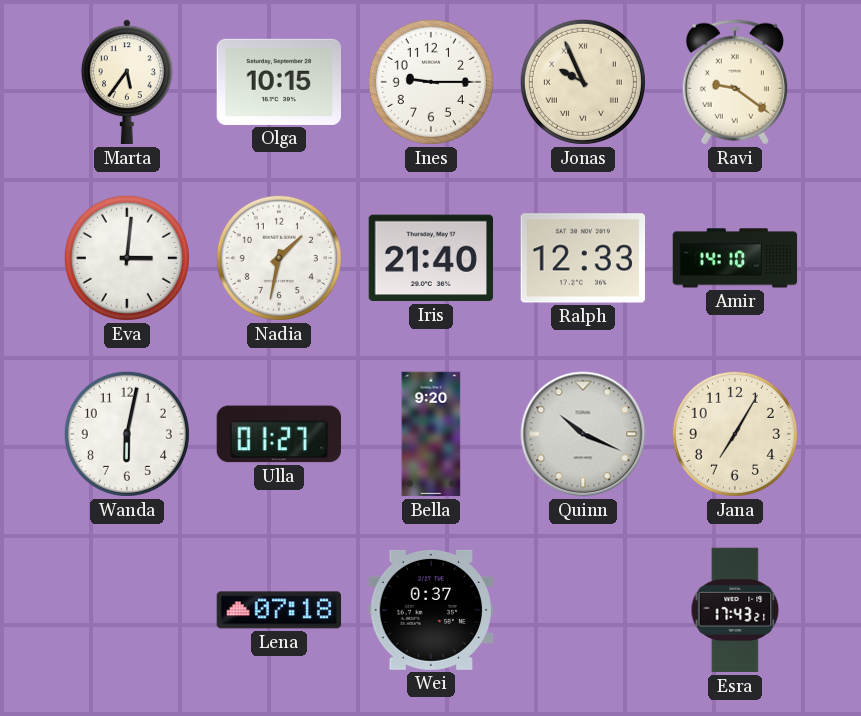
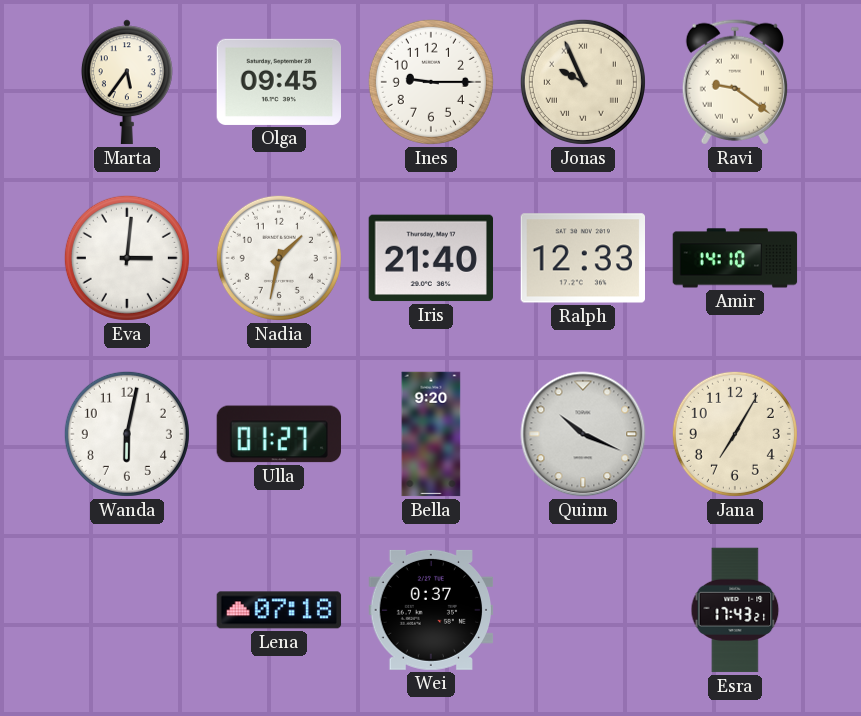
Olga: 10:15 -> 09:45 (279, 82)
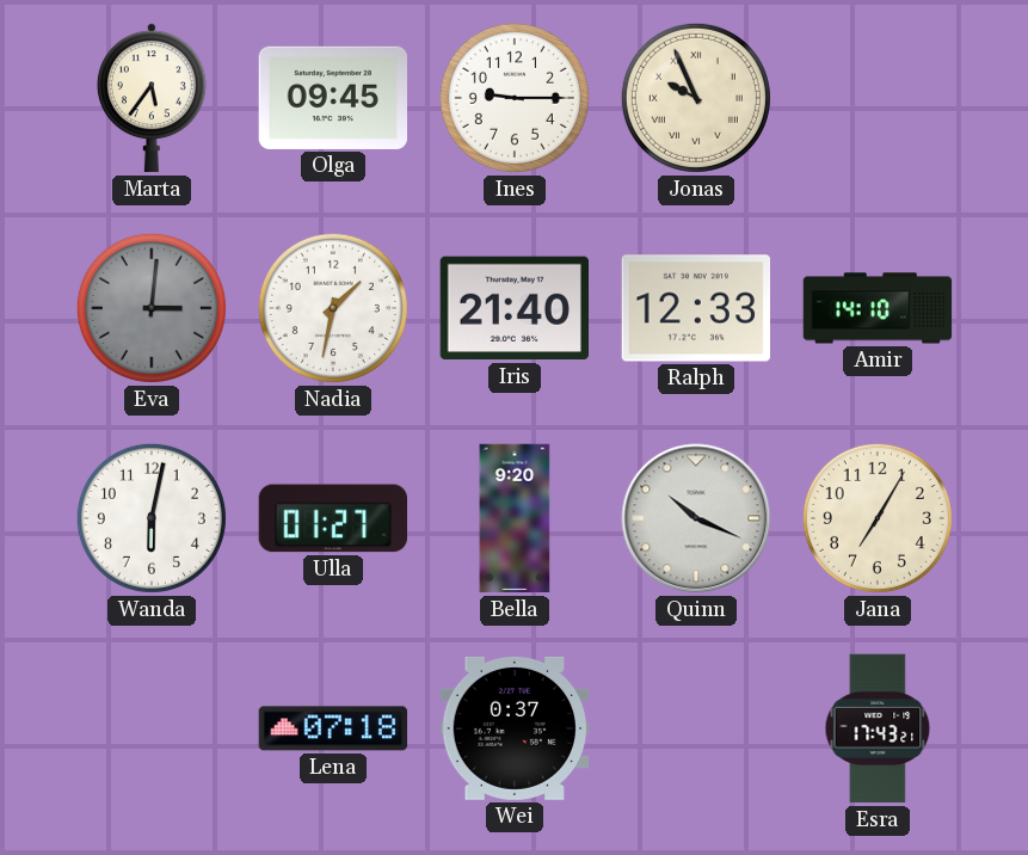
Ravi: 9:21 -> none (735, 82)
Eva dial: white -> grey (152, 308)
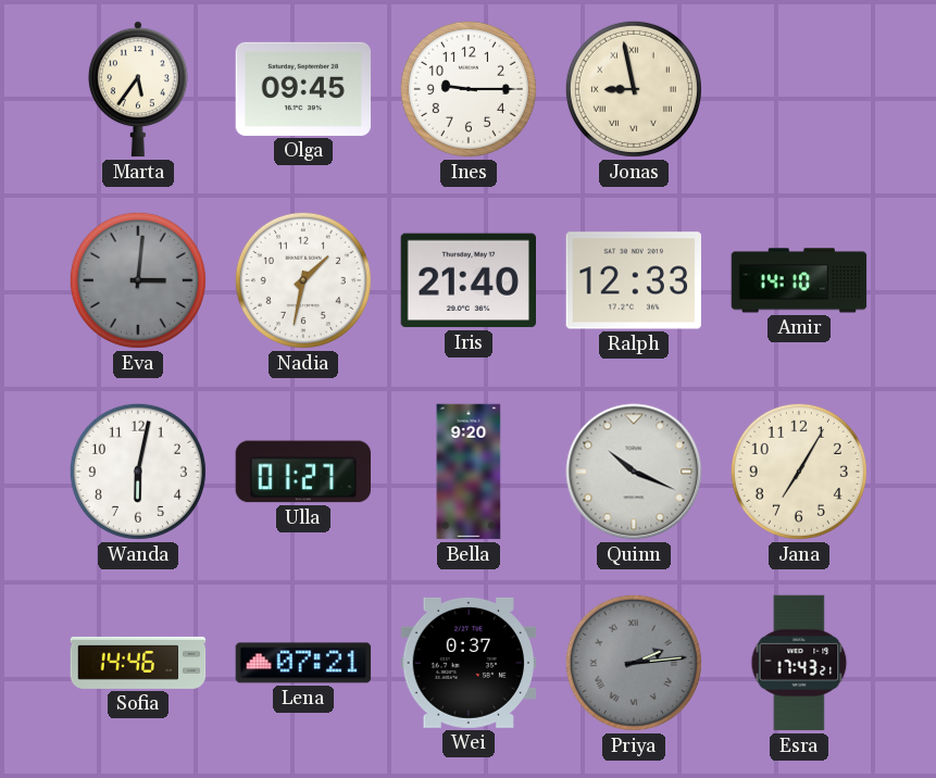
Jonas: 9:56 -> 8:58 (634, 89)
Sofia: none -> 14:46 (138, 663)
Lena: 07:18 -> 07:21 (303, 663)
Priya: none -> 2:14 (634, 663)
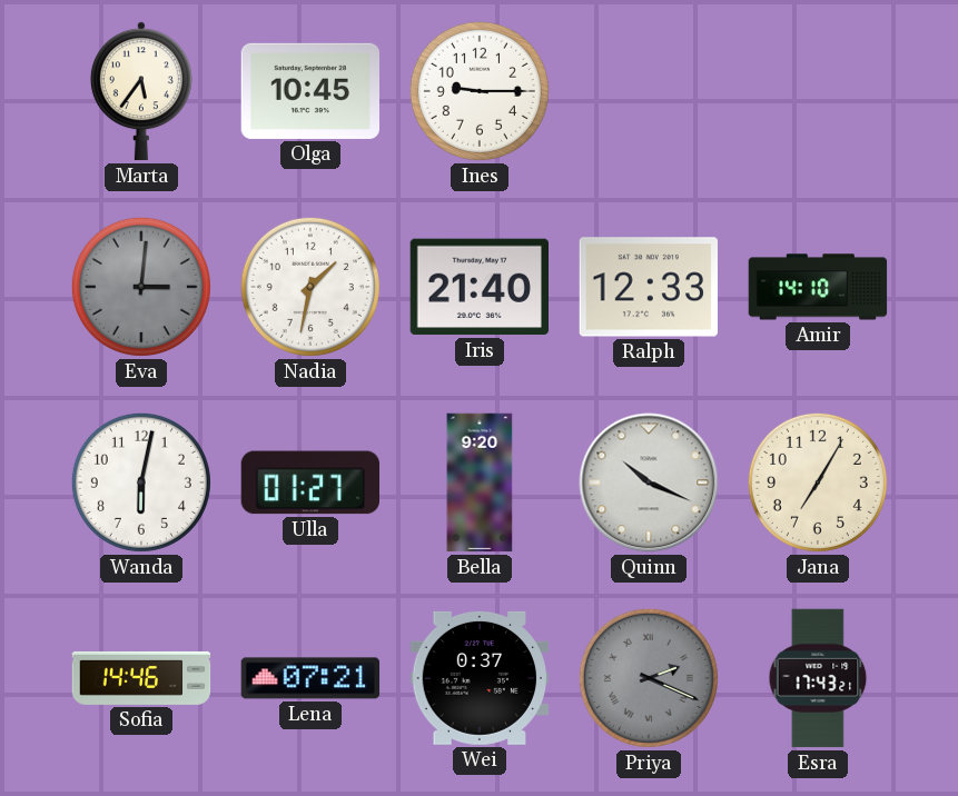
Olga: 09:45 -> 10:45 (310, 91)
Jonas: 8:58 -> none (634, 89)
Priya: 2:14 -> 2:19 (649, 678)
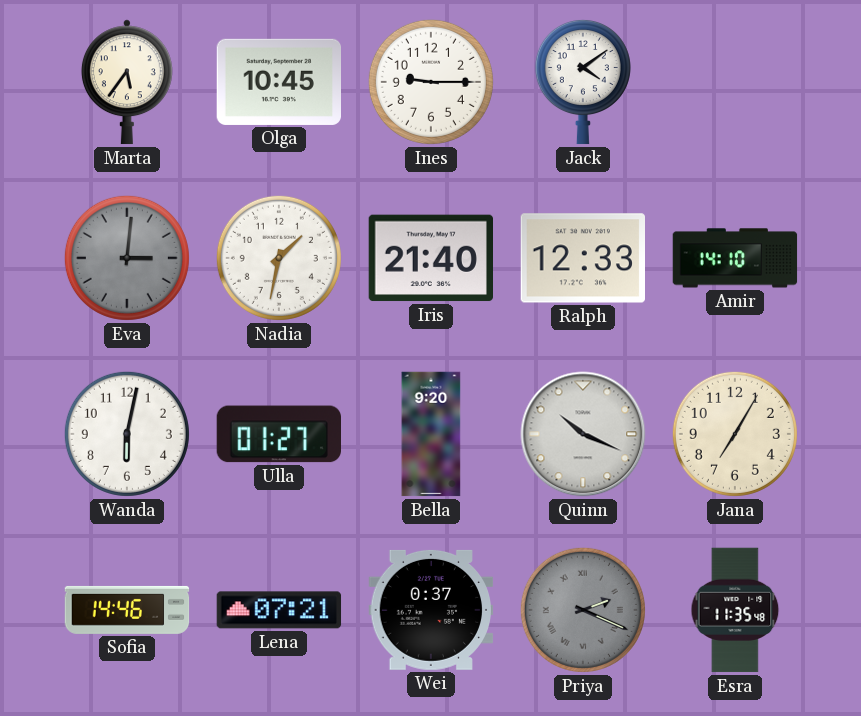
Jack: none -> 4:09 (583, 82)
Esra: 17:43 -> 11:35 (735, 610)
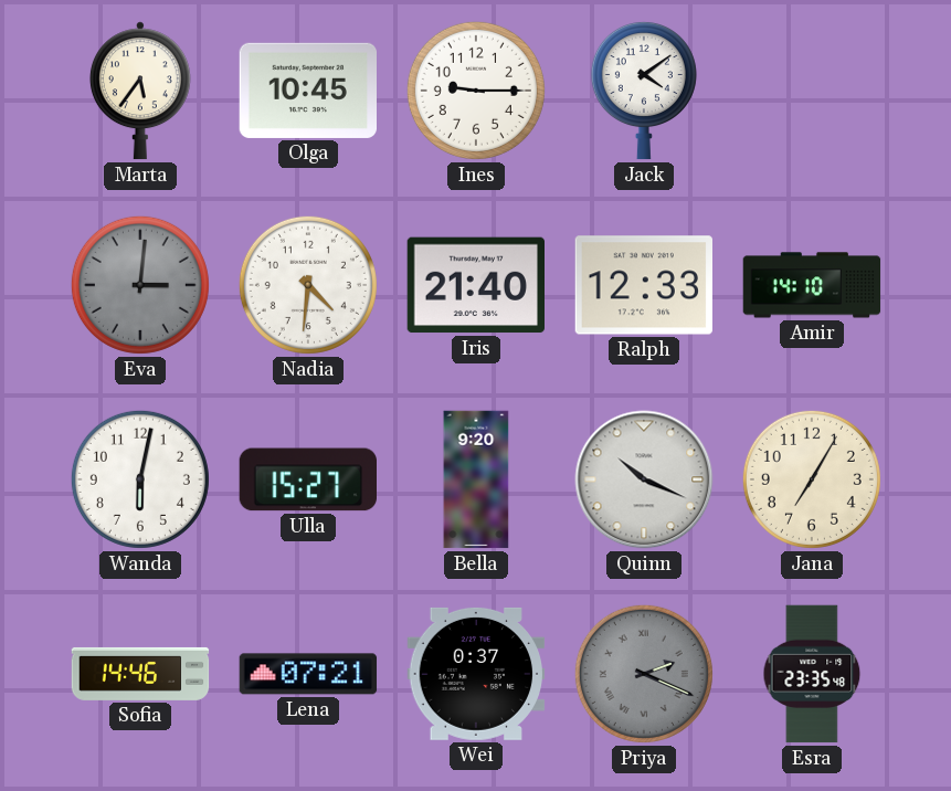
Nadia: 1:32 -> 4:31 (308, 285)
Ulla: 01:27 -> 15:27 (307, 479)
Esra: 11:35 -> 23:35 (812, 674)
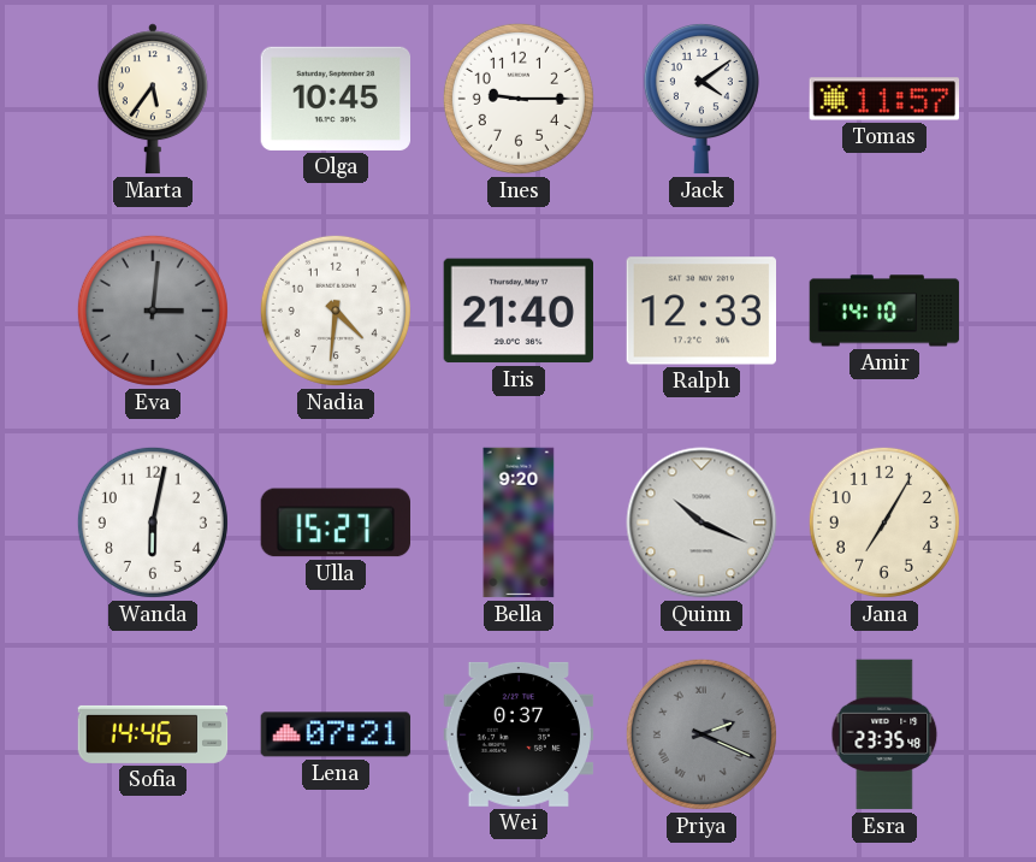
Tomas: none -> 11:57 (884, 99)
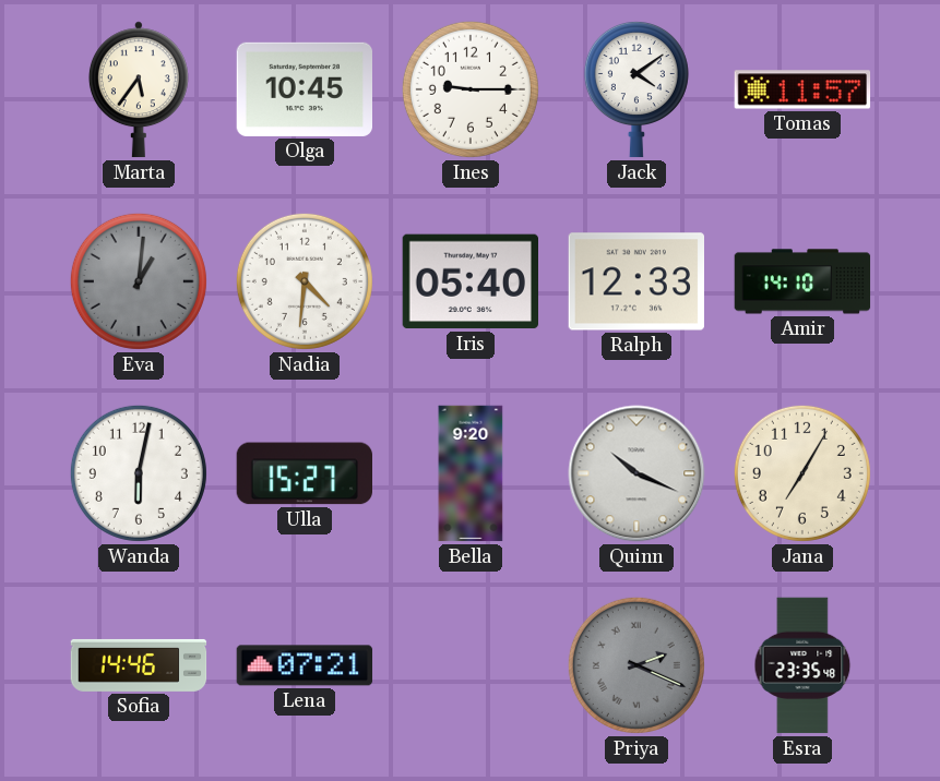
Eva: 3:01 -> 1:01 (139, 281)
Iris: 21:40 -> 05:40 (469, 281)
Wei: 0:37 -> none (519, 734)
